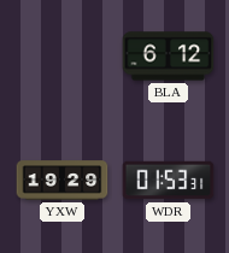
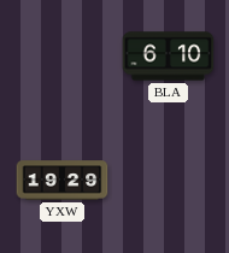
BLA: 6:12 -> 6:10 (169, 57)
WDR: 01:53 -> none (169, 181)
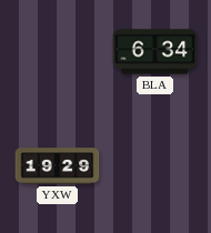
BLA: 6:10 -> 6:34 (155, 52)
